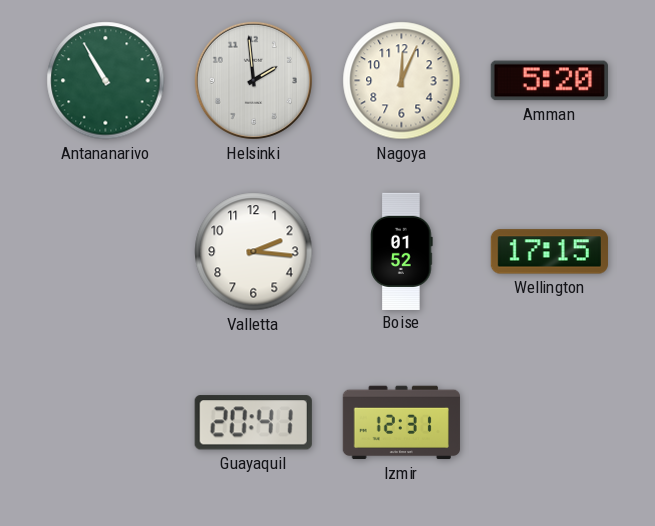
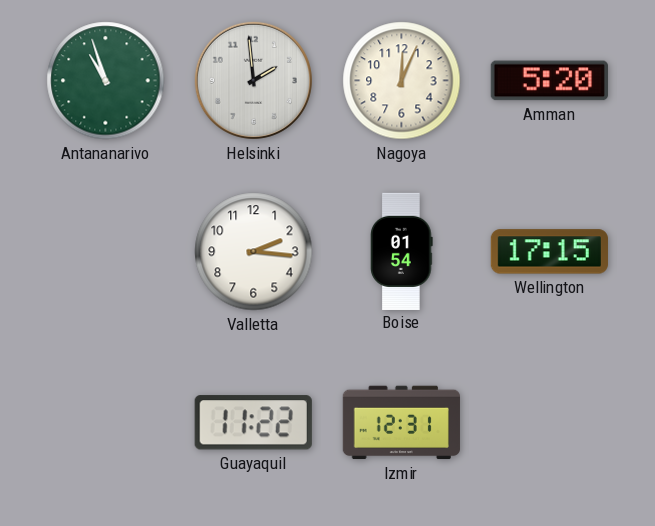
Antananarivo: 10:55 -> 10:57 (106, 81)
Boise: 01:52 -> 01:54 (402, 251)
Guayaquil: 20:41 -> 11:22 (253, 423)
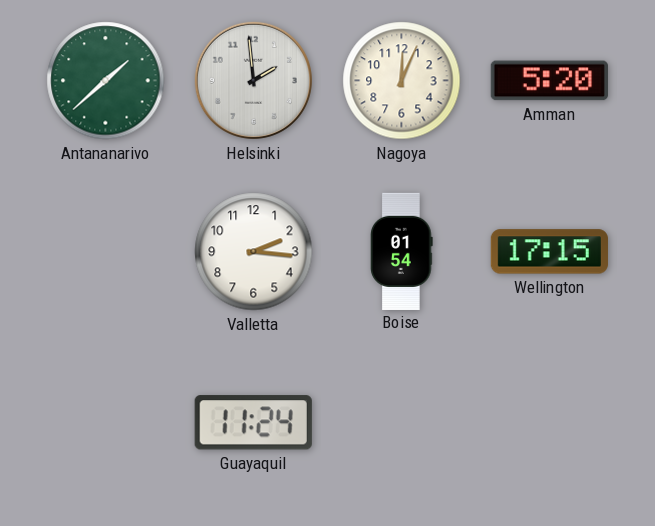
Antananarivo: 10:57 -> 1:38 (106, 81)
Guayaquil: 11:22 -> 11:24 (253, 423)
Izmir: 12:31 -> none (401, 423)
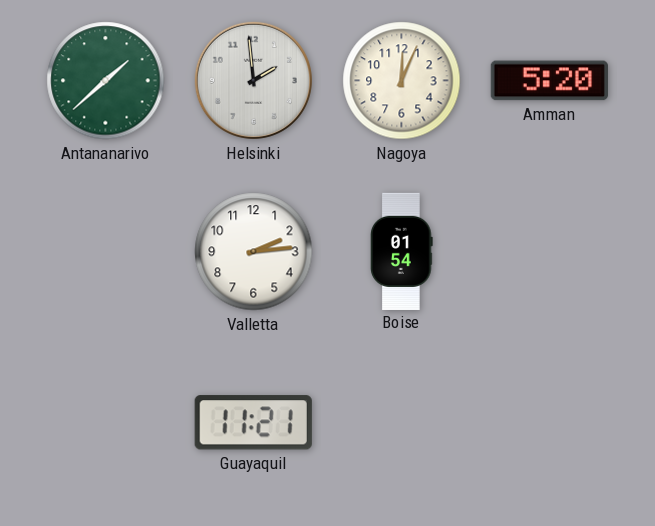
Valletta: 2:16 -> 2:14 (254, 252)
Wellington: 17:15 -> none (549, 252)
Guayaquil: 11:24 -> 11:21 (253, 423)
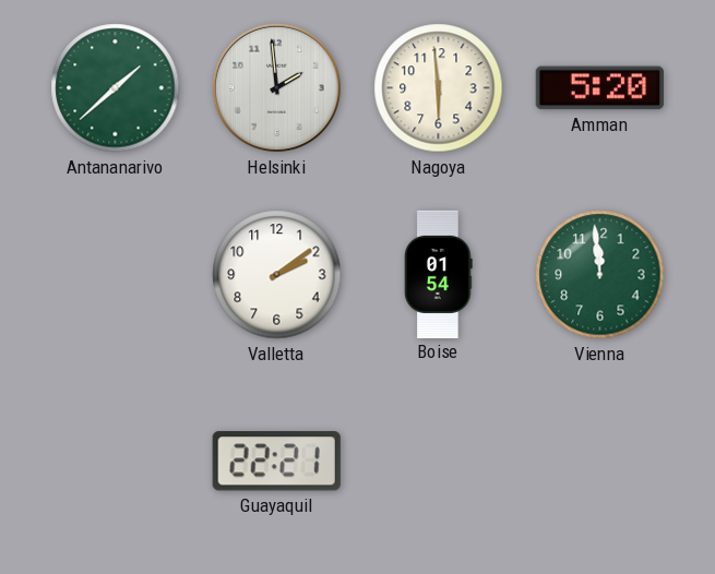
Nagoya: 12:04 -> 5:59 (439, 88)
Valletta: 2:14 -> 2:09 (277, 275)
Vienna: none -> 11:59 (600, 275)
Guayaquil: 11:21 -> 22:21 (276, 462)
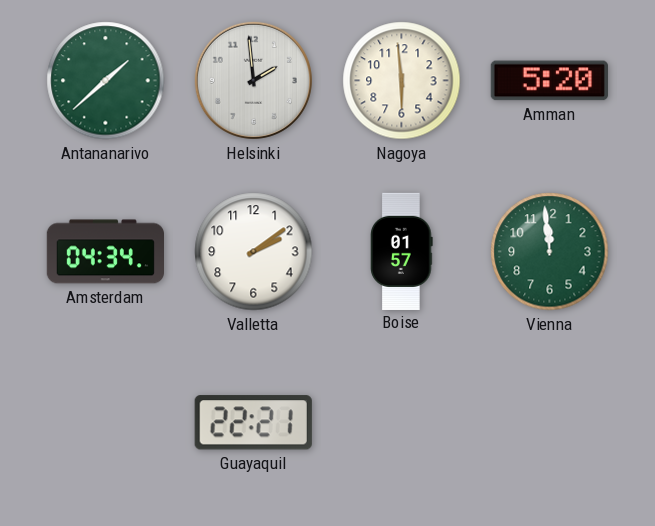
Amsterdam: none -> 04:34 (105, 252)
Boise: 01:54 -> 01:57 (402, 251)
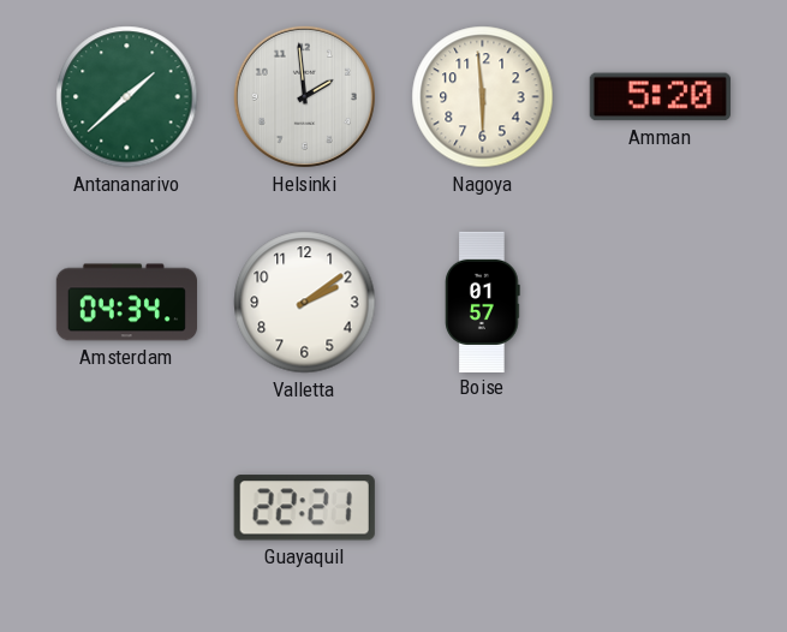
Vienna: 11:59 -> none (550, 252)
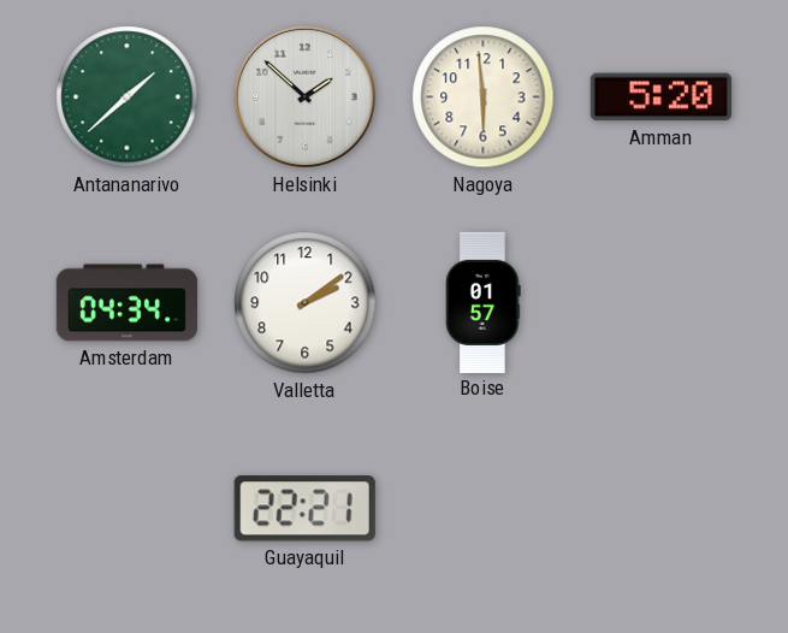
Helsinki: 1:59 -> 1:52 (304, 96)
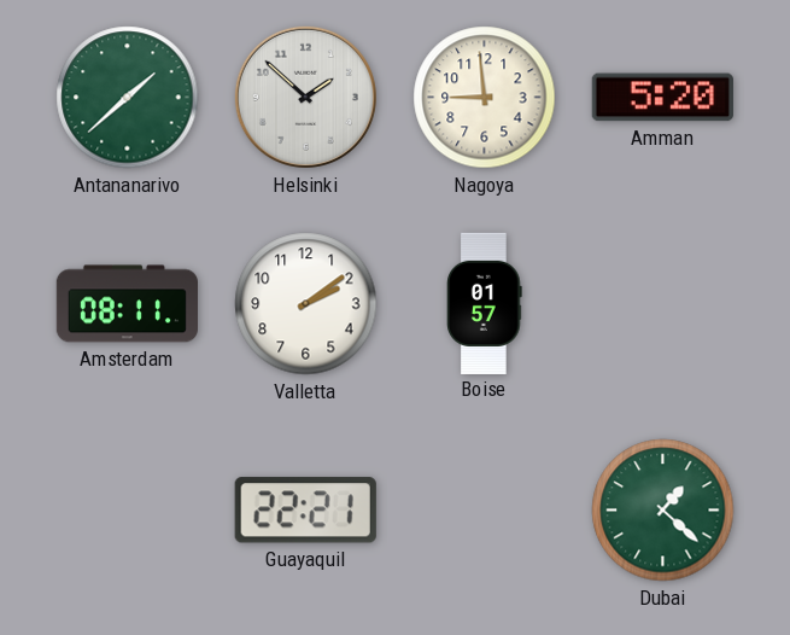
Nagoya: 5:59 -> 8:59 (485, 98)
Amsterdam: 04:34 -> 08:11 (127, 304)
Dubai: none -> 1:22 (663, 511)
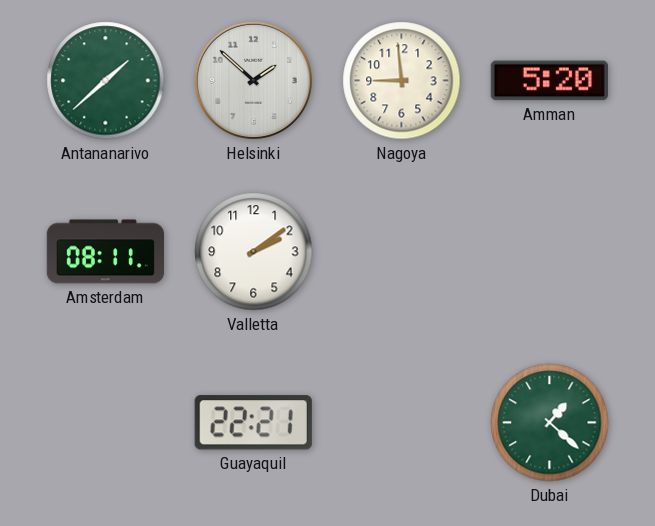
Boise: 01:57 -> none (485, 303)
